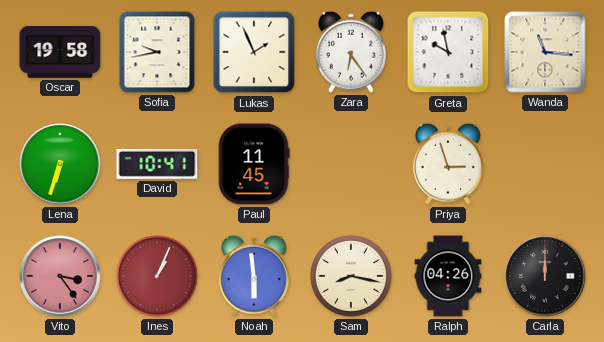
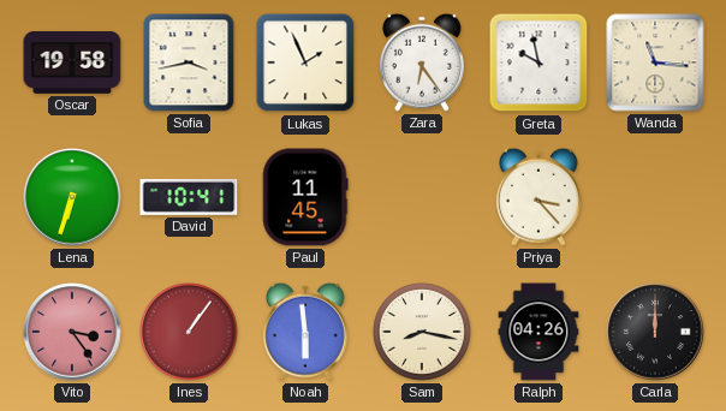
Sofia: 9:43 -> 3:43 (189, 62)
Priya: 2:57 -> 3:23 (538, 197)
Ines: 1:04 -> 1:06 (189, 332)
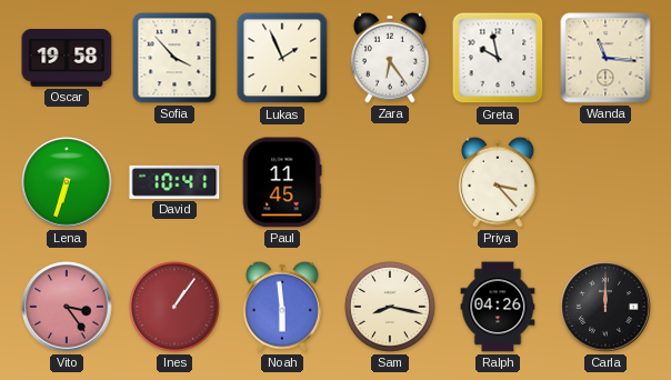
Sofia: 3:43 -> 3:53 (174, 58)
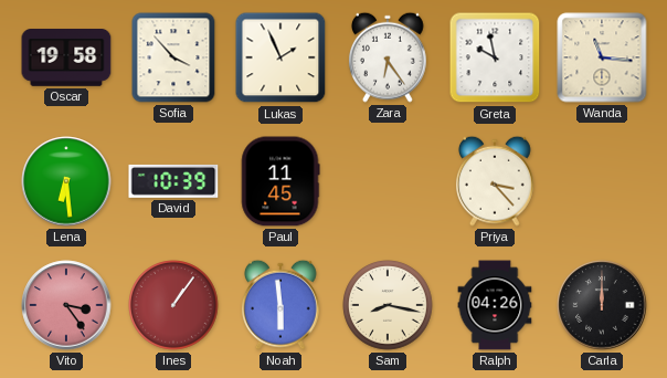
Lena: 6:33 -> 6:29 (66, 181)
David: 10:41 -> 10:39 (173, 181)
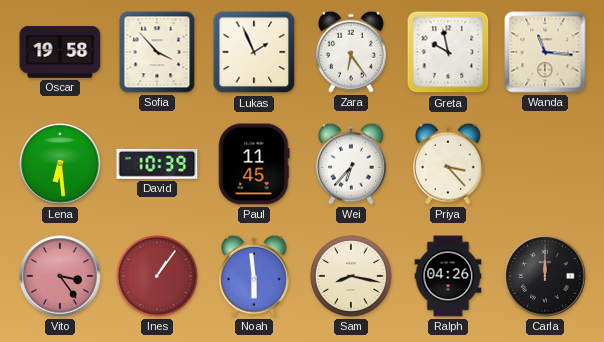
Wei: none -> 6:37 (351, 164)
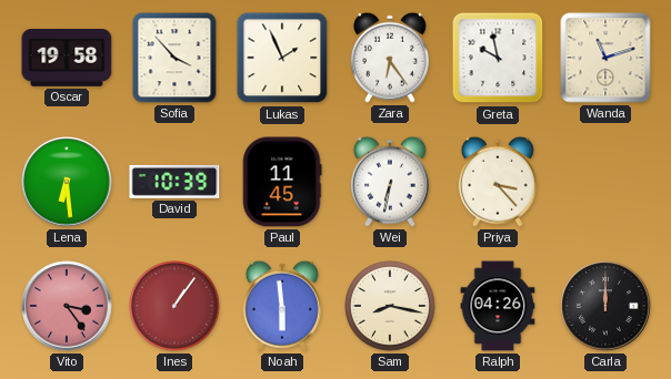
Wanda: 11:16 -> 11:12 (605, 58)
Wei: 6:37 -> 6:32 (390, 182)
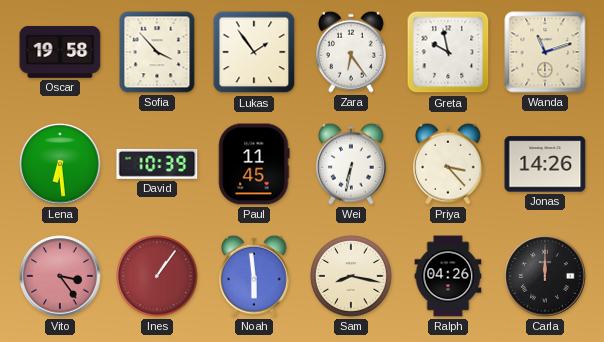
Lukas: 1:56 -> 1:54 (254, 52)
Jonas: none -> 14:26 (545, 164)
